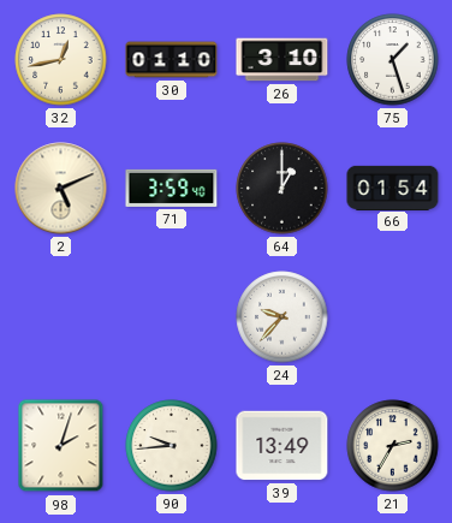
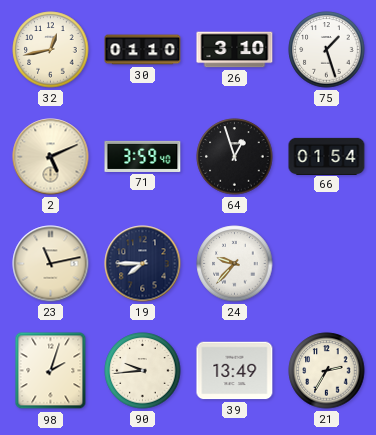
64: 1:00 -> 12:57 (235, 157)
23: none -> 11:13 (51, 264)
19: none -> 7:45 (143, 264)
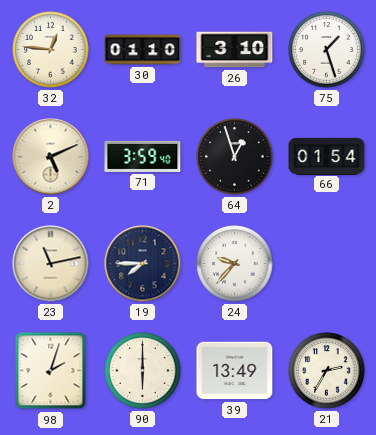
32: 12:43 -> 12:46 (51, 50)
90: 9:44 -> 6:00 (143, 371)
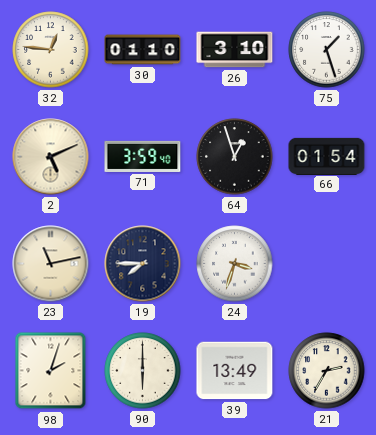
24: 9:37 -> 3:33 (235, 264)
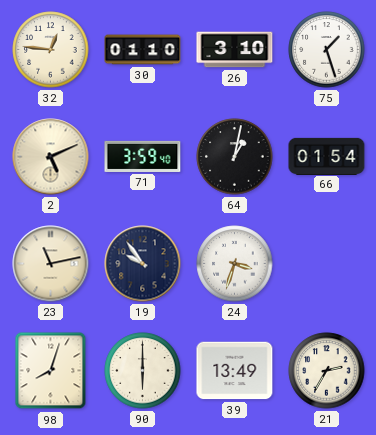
64: 12:57 -> 1:02 (235, 157)
19: 7:45 -> 9:54 (143, 264)
98: 2:03 -> 8:03 (51, 371)
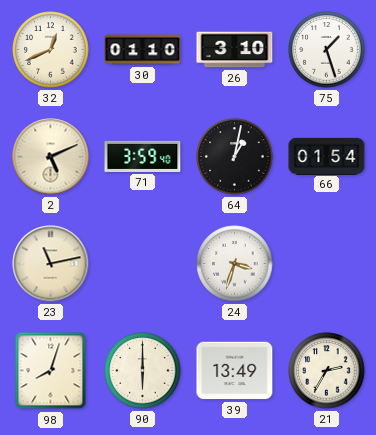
32: 12:46 -> 12:41 (51, 50)
19: 9:54 -> none (143, 264)
